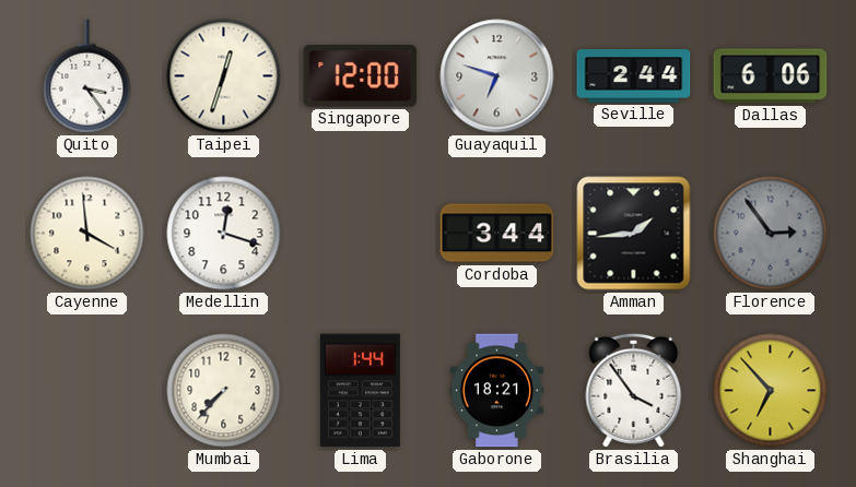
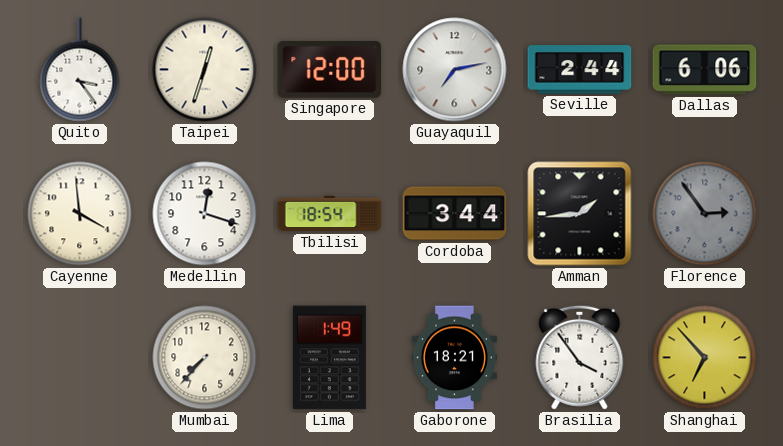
Guayaquil: 6:48 -> 7:13 (455, 70)
Tbilisi: none -> 18:54 (330, 214)
Lima: 1:44 -> 1:49 (329, 358)
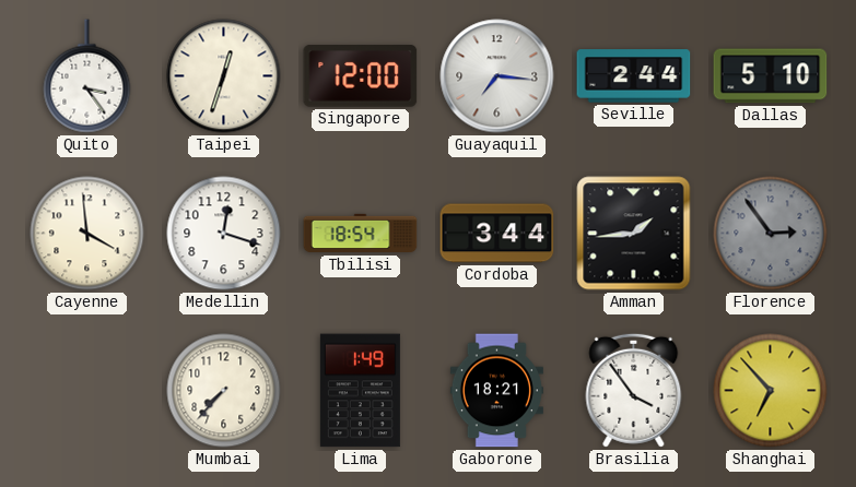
Guayaquil: 7:13 -> 7:16 (497, 76)
Dallas: 6:06 -> 5:10 (771, 76)
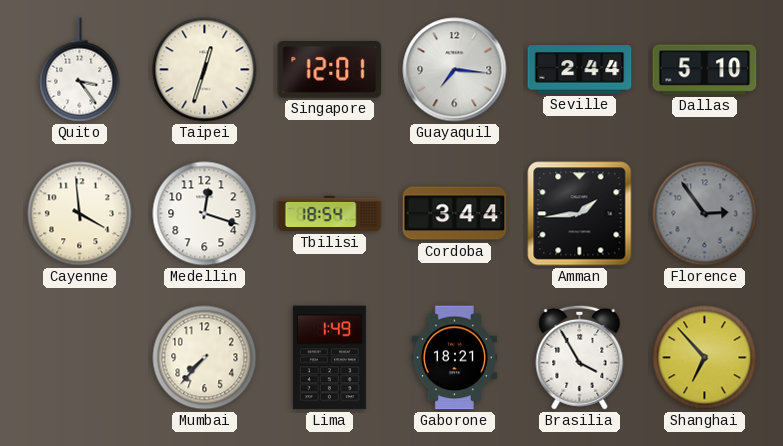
Singapore: 12:00 -> 12:01 (330, 70)
Brasilia: 3:54 -> 3:55 (580, 357)
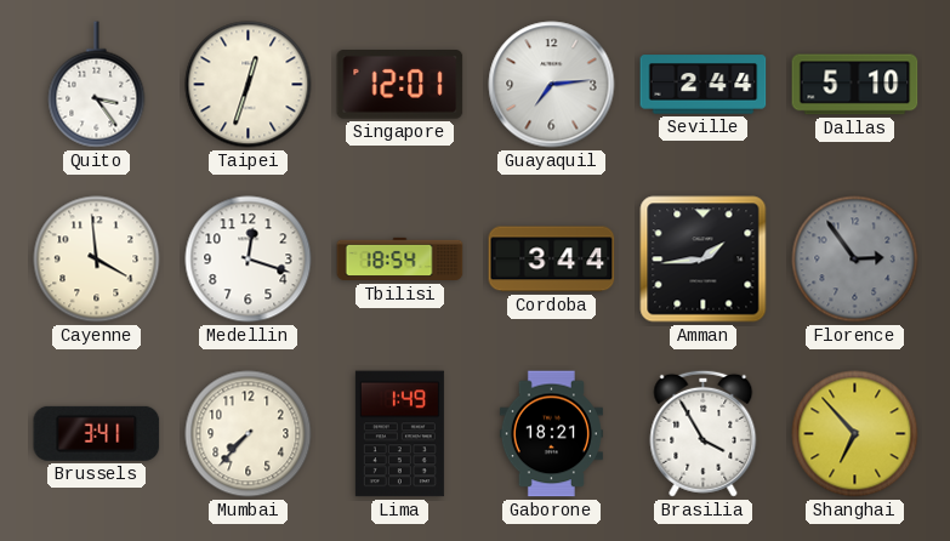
Guayaquil: 7:16 -> 7:14 (552, 85)
Brussels: none -> 3:41 (97, 433)
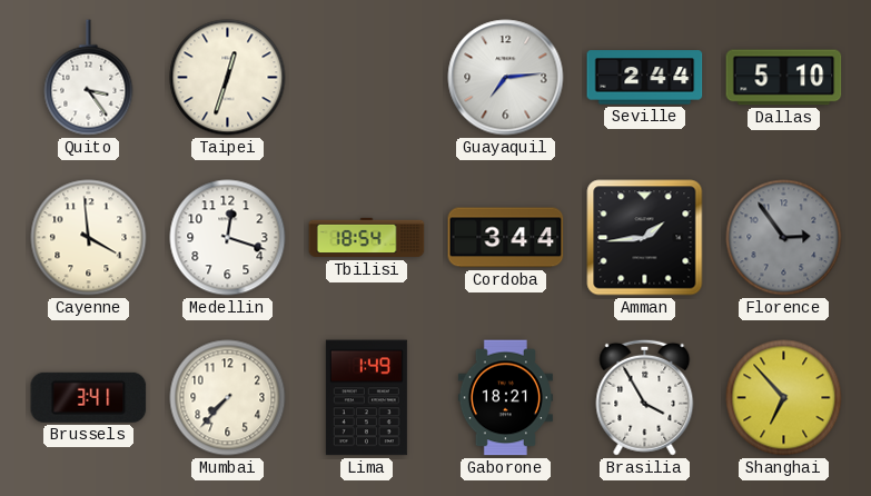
Singapore: 12:01 -> none (400, 85)
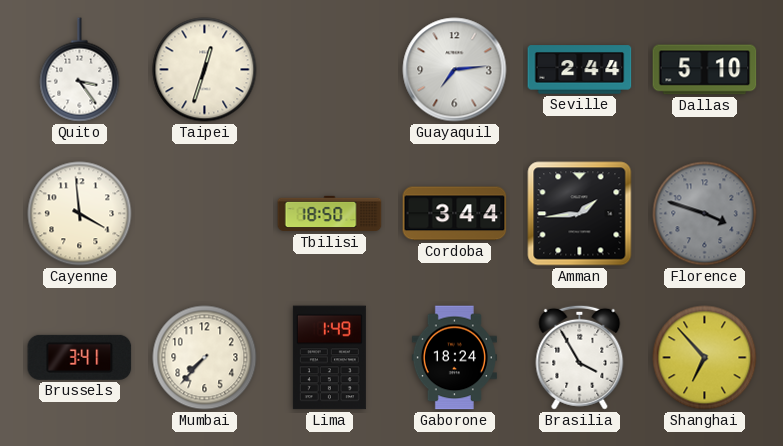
Medellin: 12:18 -> none (228, 238)
Tbilisi: 18:54 -> 18:50 (330, 214)
Florence: 2:54 -> 3:48 (705, 214)
Gaborone: 18:21 -> 18:24 (454, 358)
